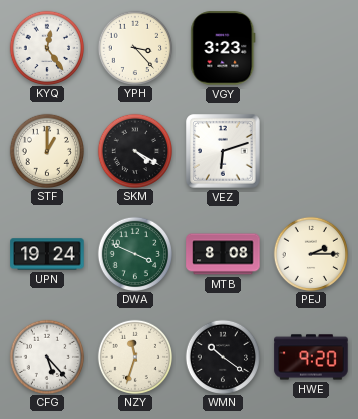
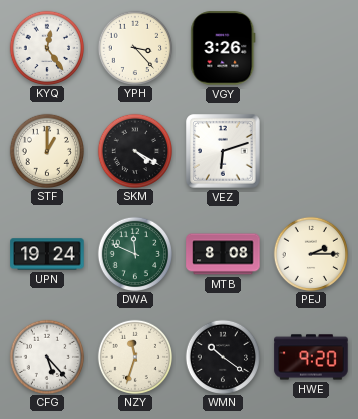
VGY: 3:23 -> 3:26 (223, 48)
DWA: 3:49 -> 11:49 (134, 253)
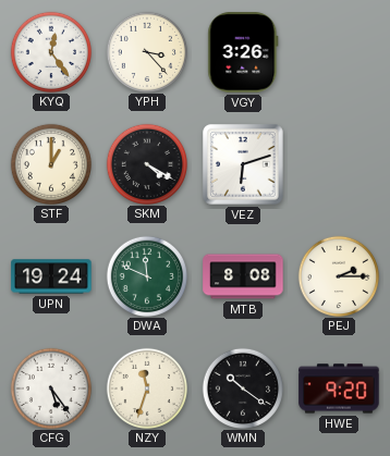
CFG: 5:23 -> 5:24 (50, 387)
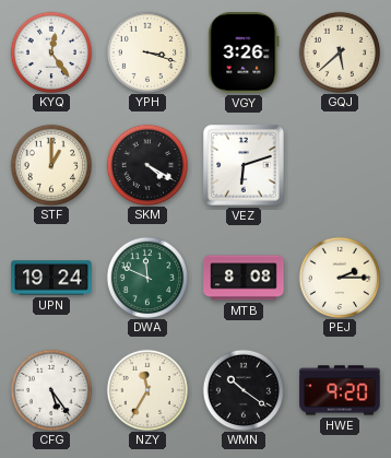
YPH: 3:23 -> 3:18 (146, 51)
GQJ: none -> 5:38 (339, 51)
NZY: 11:33 -> 11:35 (146, 389)
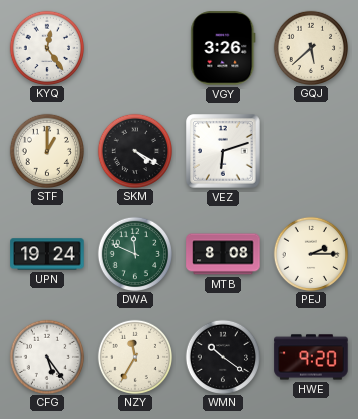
YPH: 3:18 -> none (146, 51)
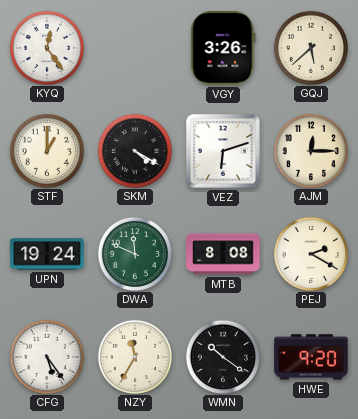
AJM: none -> 12:15 (310, 150)
PEJ: 2:15 -> 2:20 (310, 253)
